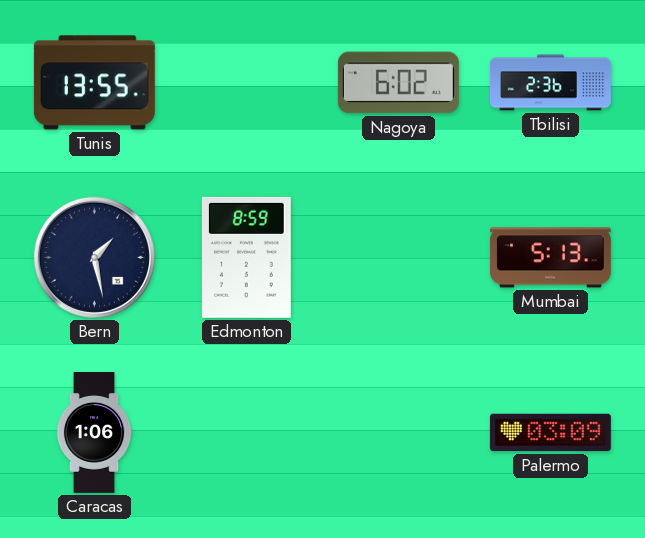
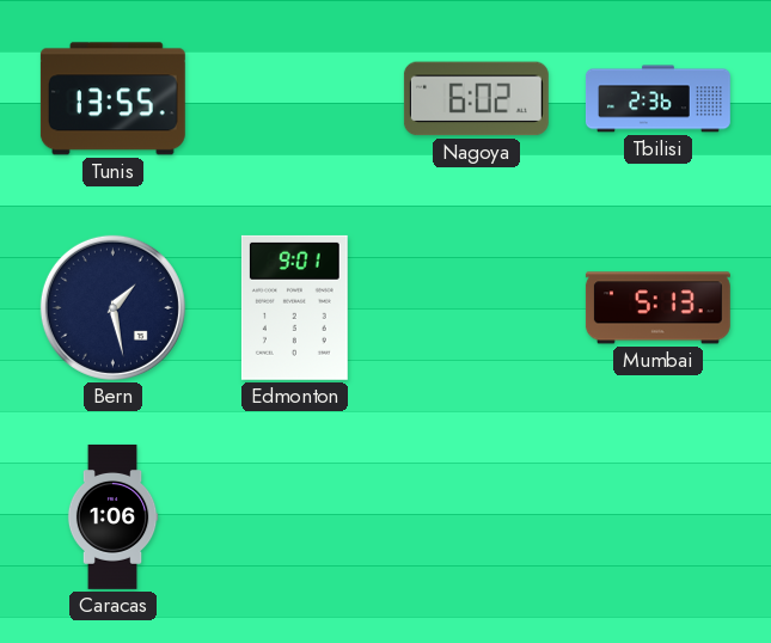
Edmonton: 8:59 -> 9:01 (294, 307)
Palermo: 03:09 -> none (550, 433)
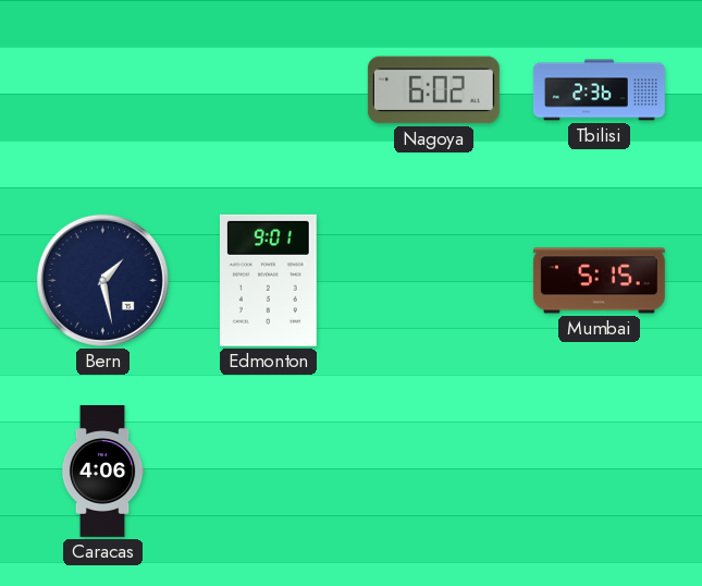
Tunis: 13:55 -> none (112, 99)
Mumbai: 5:13 -> 5:15 (599, 281)
Caracas: 1:06 -> 4:06 (102, 472)
